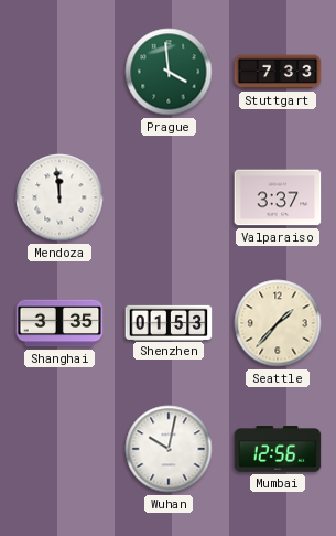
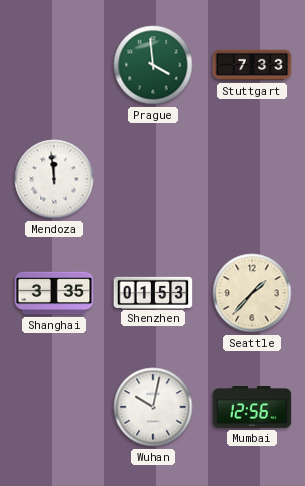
Valparaiso: 3:37 -> none (278, 197)
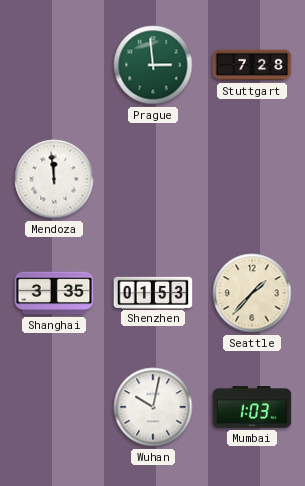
Prague: 3:59 -> 2:59 (153, 65)
Stuttgart: 7:33 -> 7:28 (252, 65)
Mumbai: 12:56 -> 1:03 (252, 407)
